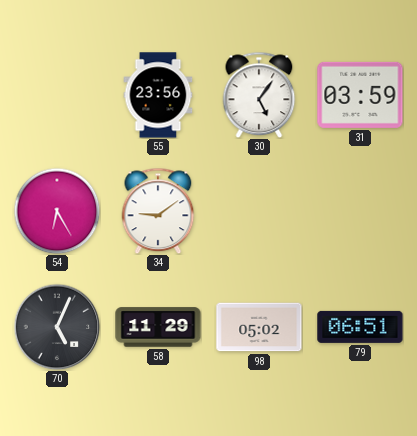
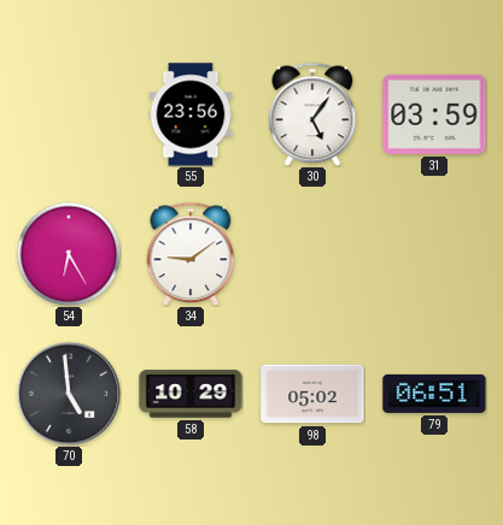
70: 5:04 -> 4:59 (69, 394)
58: 11:29 -> 10:29 (191, 394)
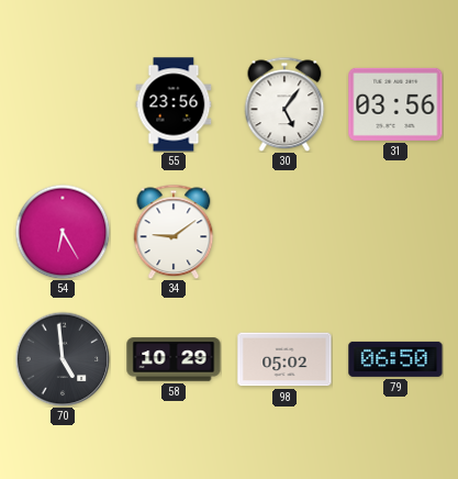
31: 03:59 -> 03:56 (395, 104)
79: 06:51 -> 06:50 (395, 359)
